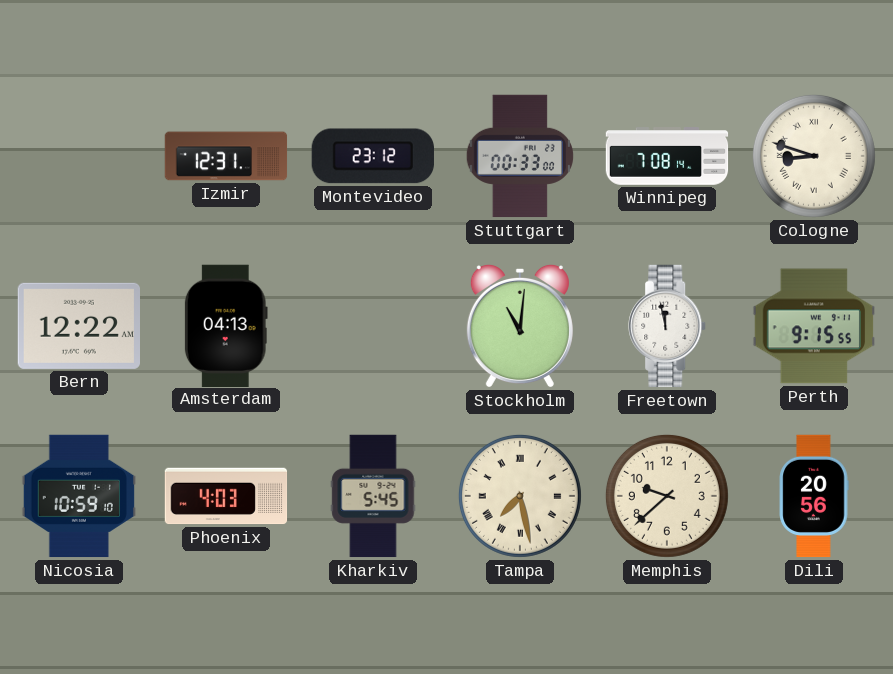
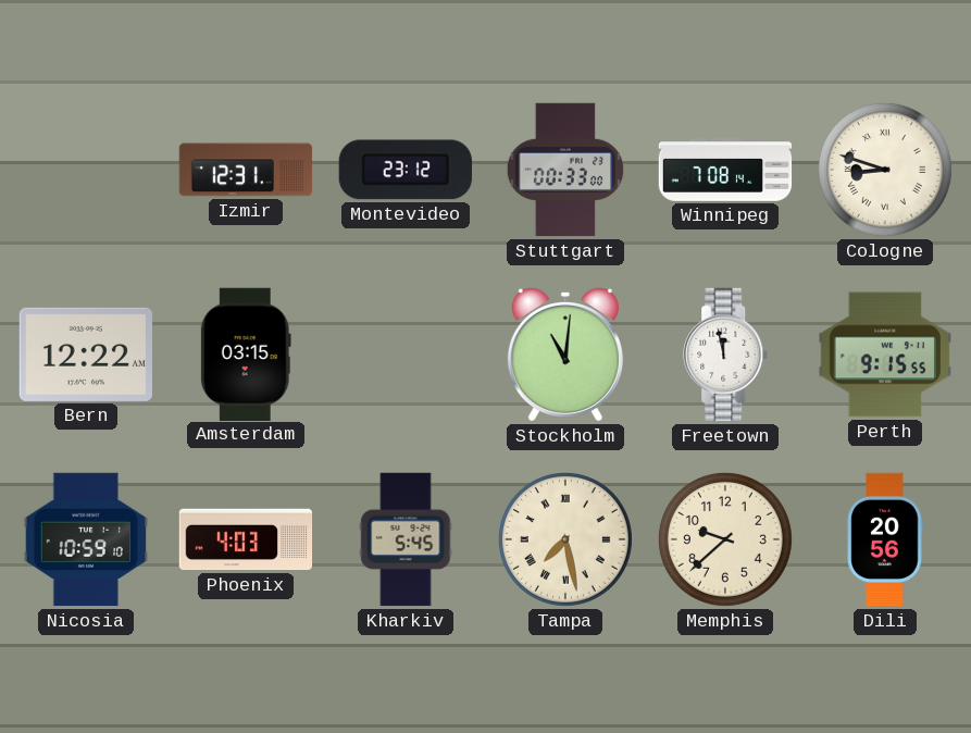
Amsterdam: 04:13 -> 03:15 (246, 353)
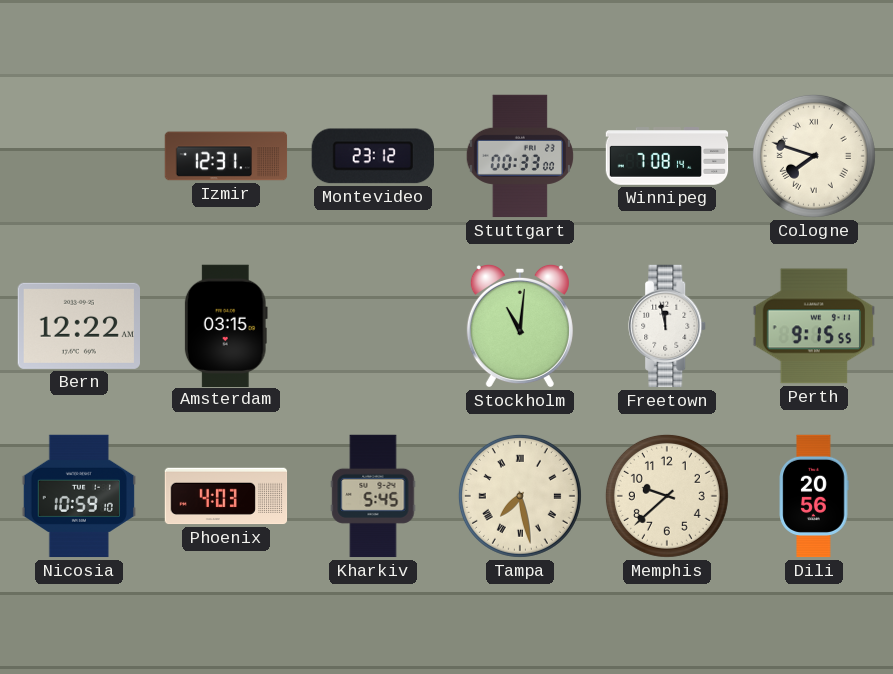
Cologne: 8:48 -> 7:48 (814, 156)
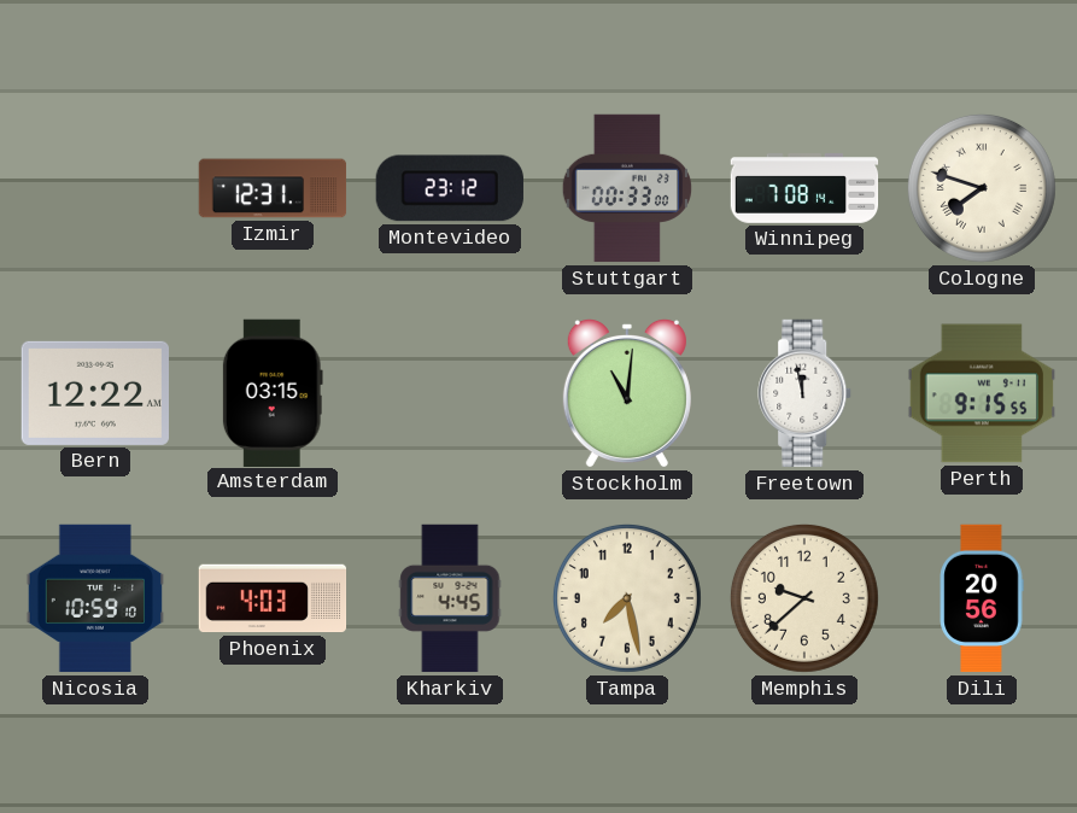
Kharkiv: 5:45 -> 4:45 (450, 598)
Tampa numerals: Roman -> Arabic (627, 598)
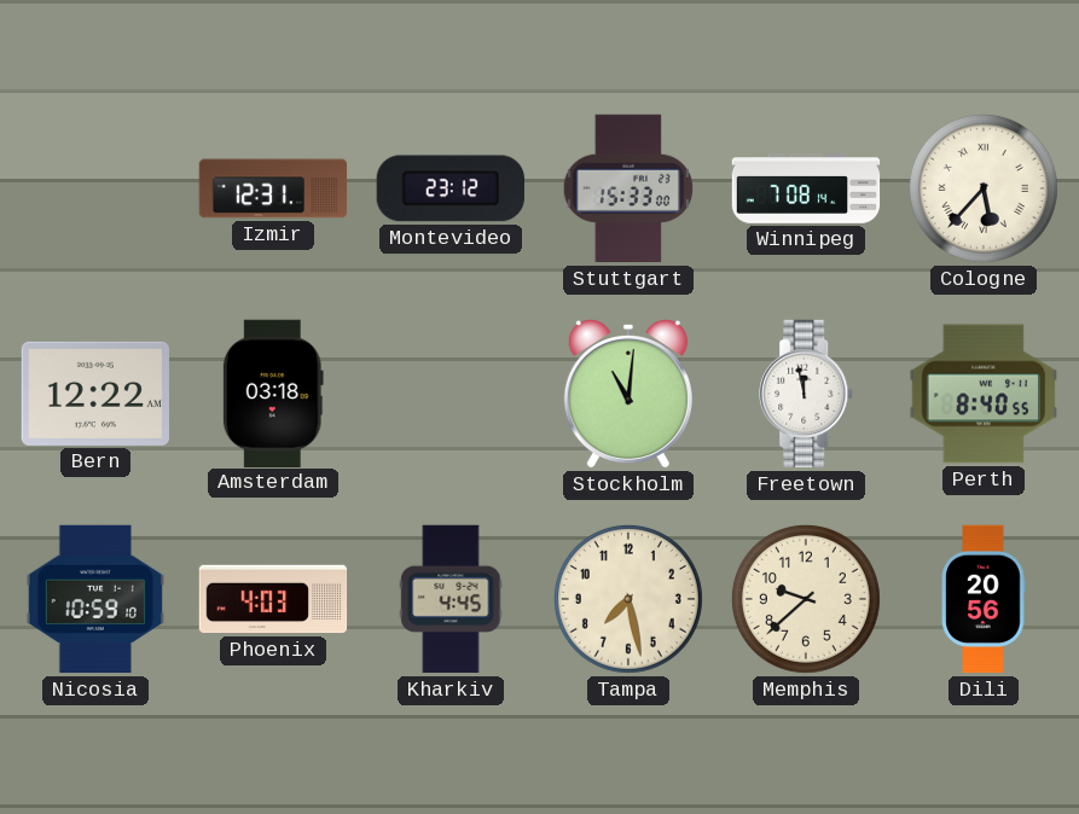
Stuttgart: 00:33 -> 15:33 (627, 188)
Cologne: 7:48 -> 5:37 (984, 188)
Amsterdam: 03:15 -> 03:18 (273, 393)
Perth: 9:15 -> 8:40 (982, 394)
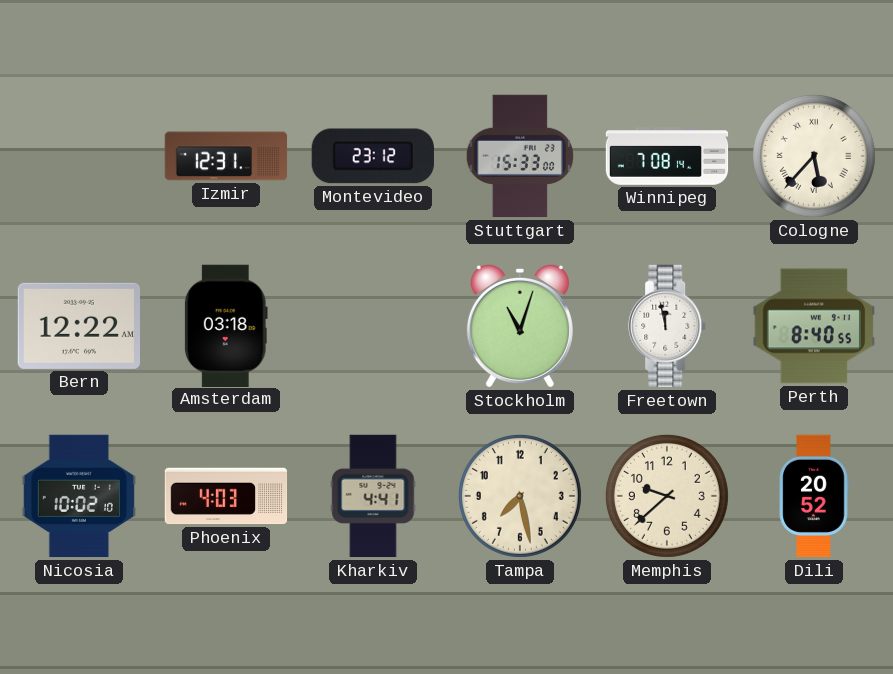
Stockholm: 11:01 -> 11:03 (520, 326)
Nicosia: 10:59 -> 10:02 (78, 496)
Kharkiv: 4:45 -> 4:41 (373, 496)
Dili: 20:56 -> 20:52 (814, 496)
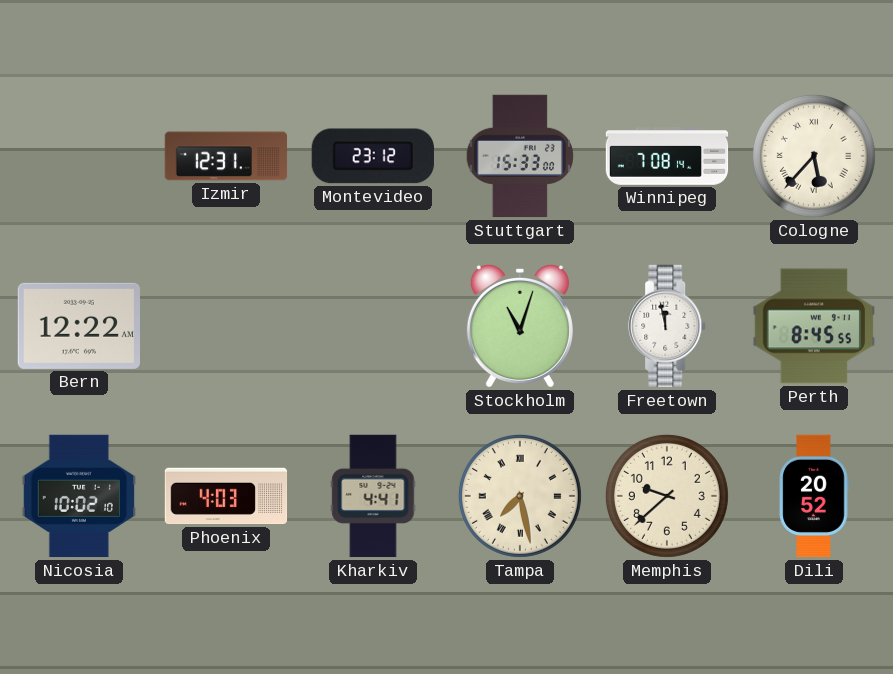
Amsterdam: 03:18 -> none (226, 325)
Perth: 8:40 -> 8:45 (813, 326)
Tampa numerals: Arabic -> Roman (520, 496)
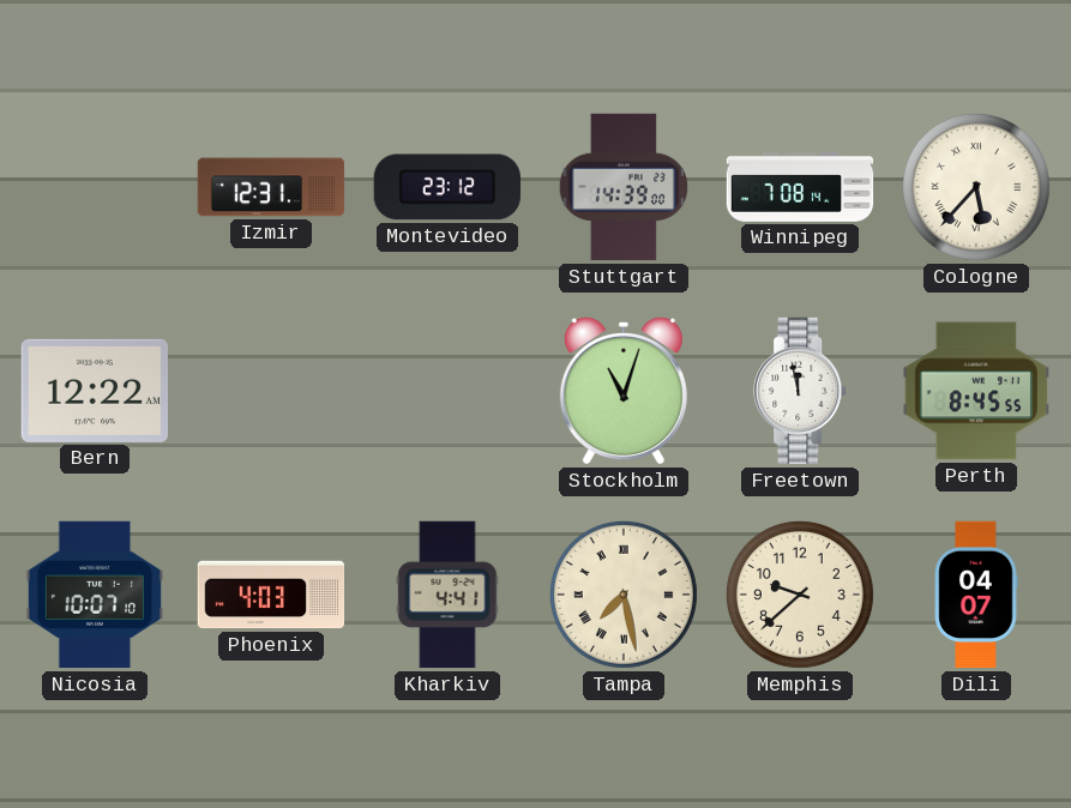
Stuttgart: 15:33 -> 14:39 (622, 187)
Nicosia: 10:02 -> 10:07 (94, 595)
Dili: 20:52 -> 04:07 (976, 595)
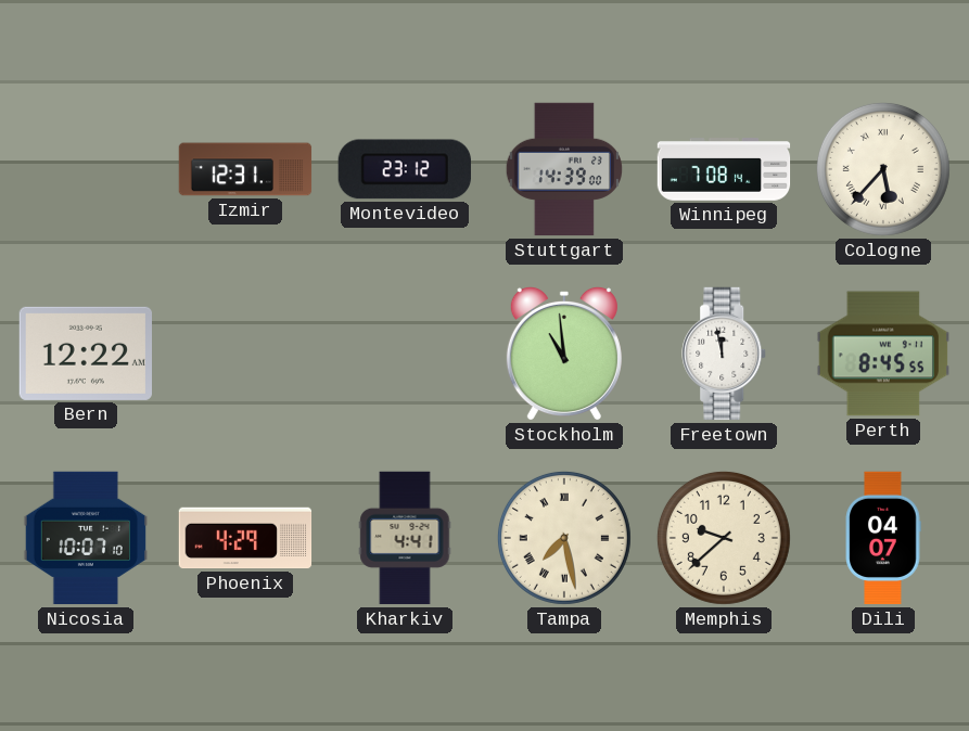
Stockholm: 11:03 -> 10:59 (564, 354)
Phoenix: 4:03 -> 4:29 (245, 538)
